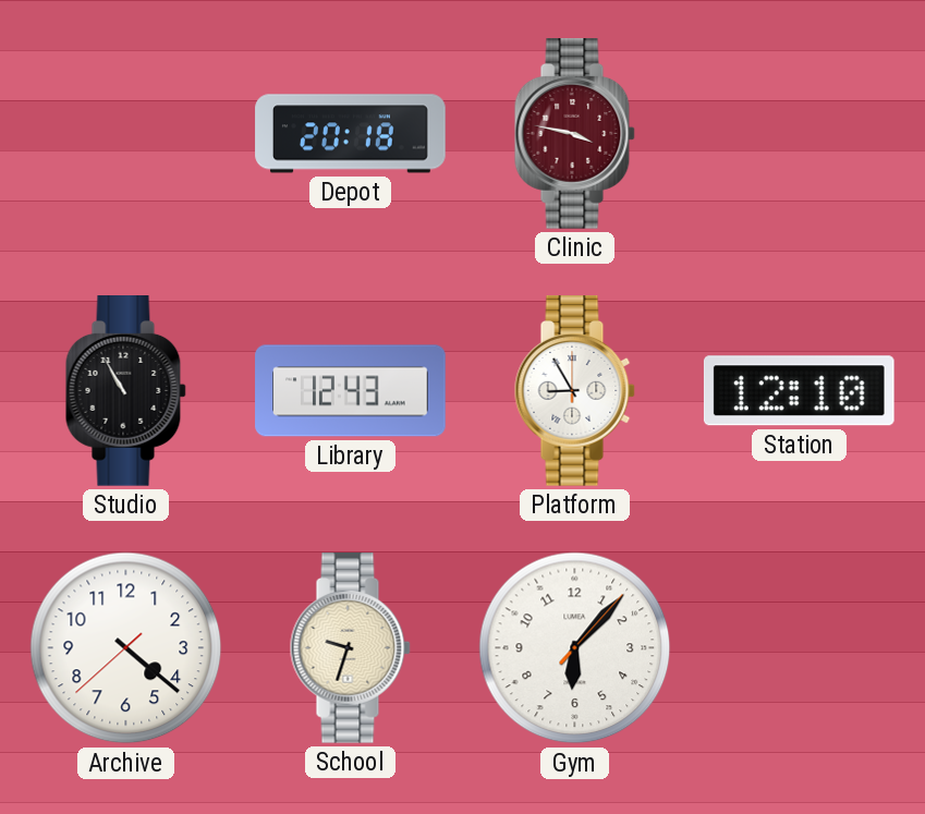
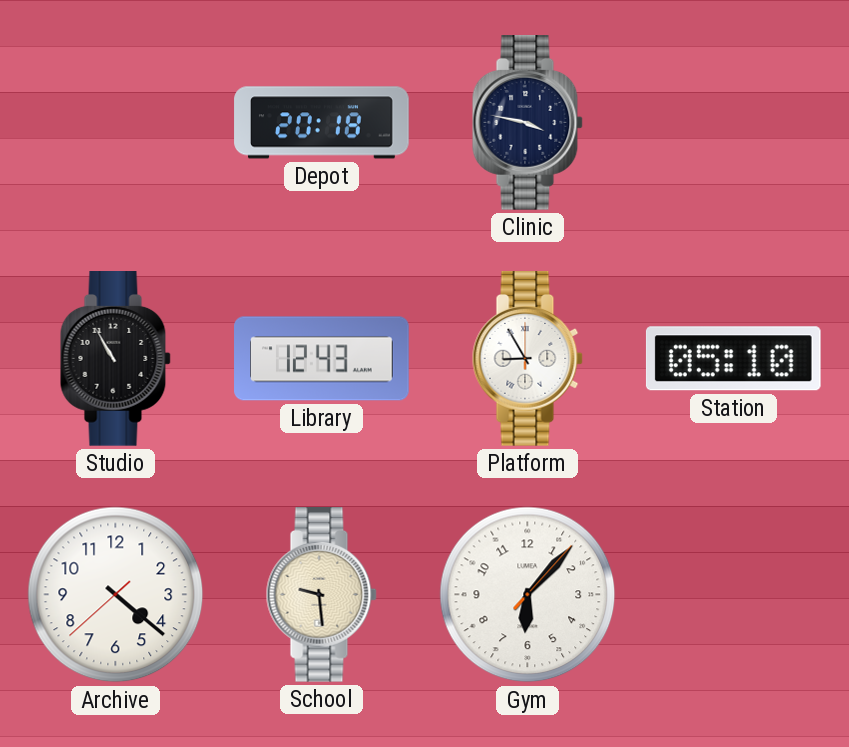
Clinic dial: burgundy -> navy (527, 123)
Station: 12:10 -> 05:10 (733, 359)
School: 9:33 -> 9:29 (321, 595)
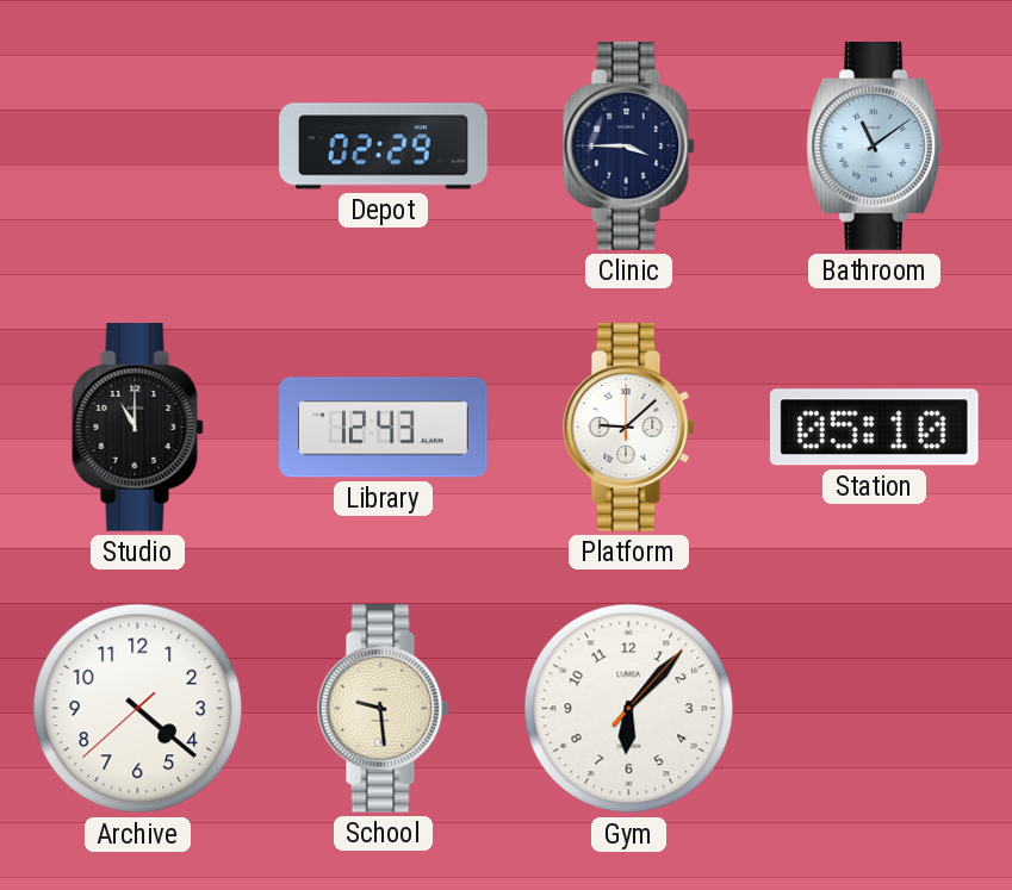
Depot: 20:18 -> 02:29 (384, 147)
Clinic: 3:47 -> 3:45 (628, 147)
Bathroom: none -> 11:09 (875, 147)
Studio: 10:55 -> 11:00 (137, 428)
Platform: 8:55 -> 9:08 (628, 428)
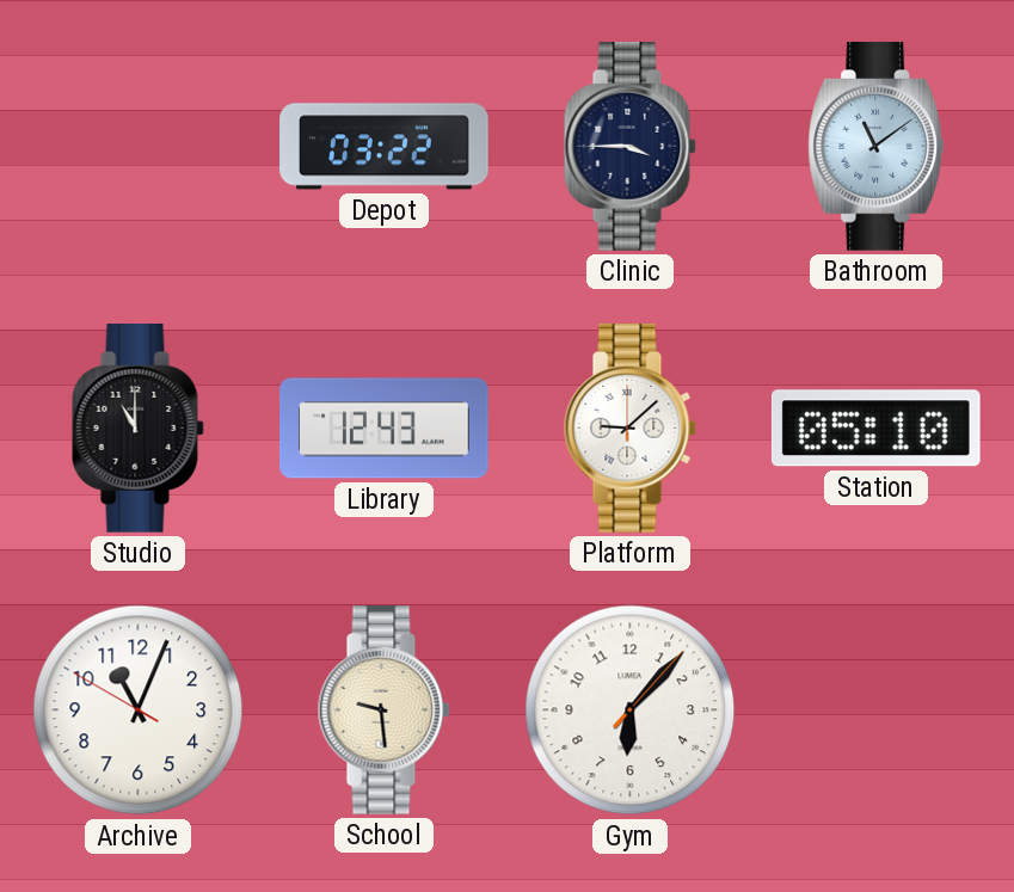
Depot: 02:29 -> 03:22 (385, 147)
Archive: 4:21 -> 11:03 (139, 710)
